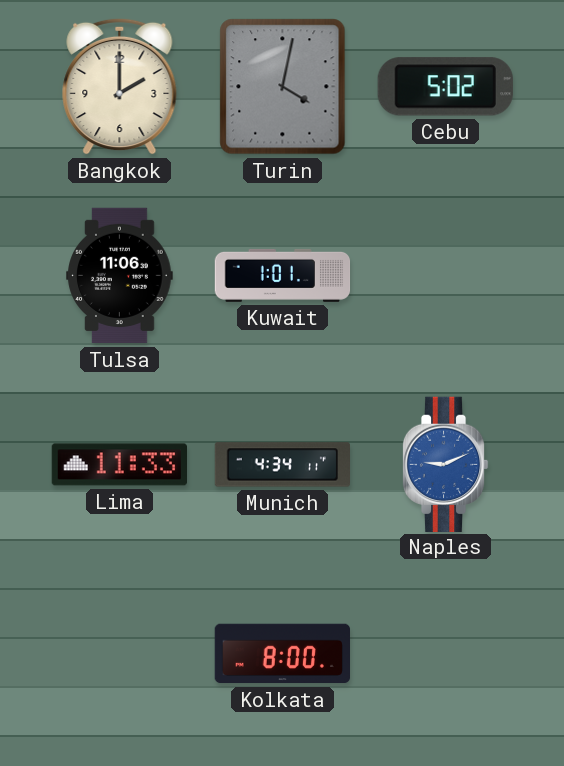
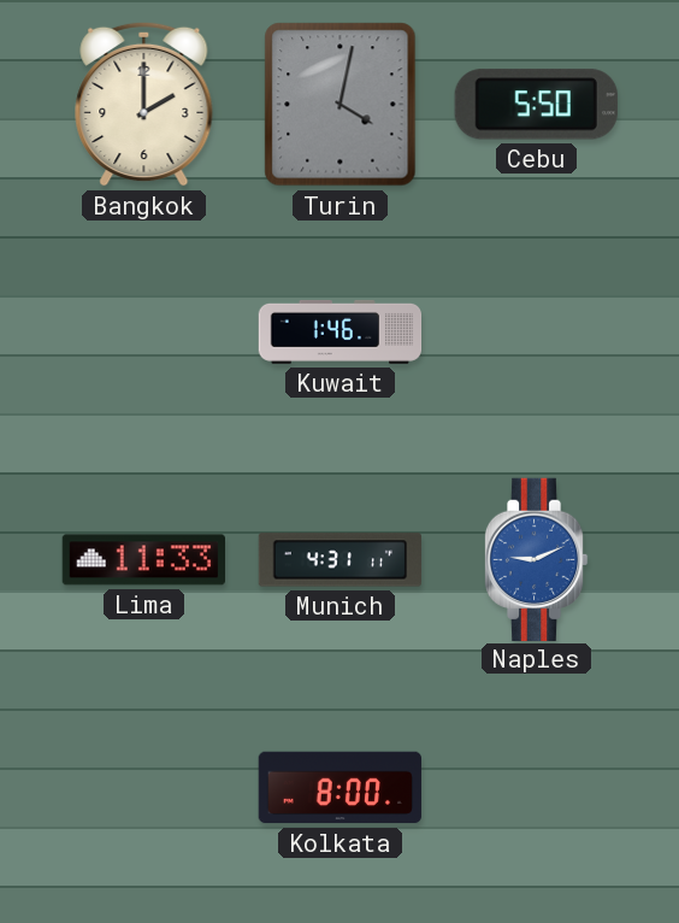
Cebu: 5:02 -> 5:50 (536, 105)
Tulsa: 11:06 -> none (120, 276)
Kuwait: 1:01 -> 1:46 (341, 331)
Munich: 4:34 -> 4:31 (339, 560)
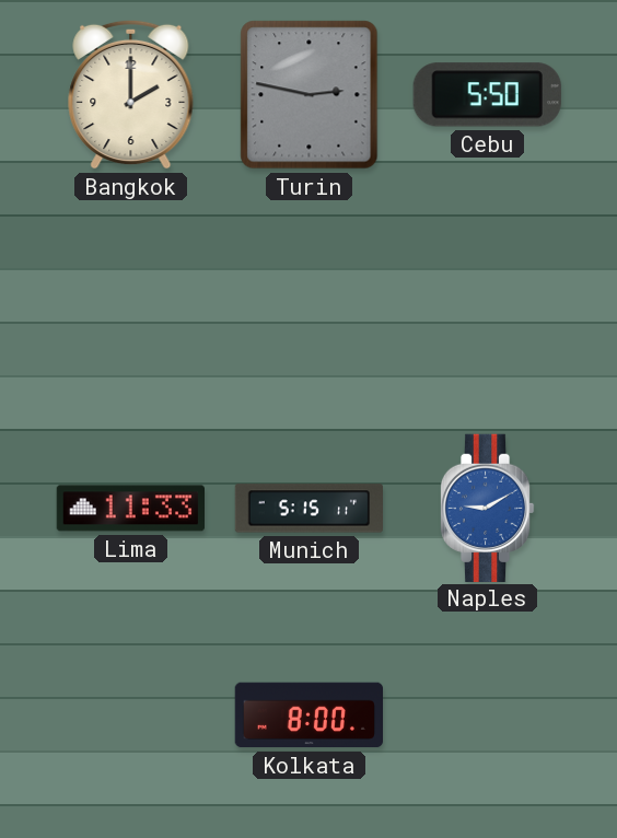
Turin: 4:02 -> 2:47 (310, 95)
Kuwait: 1:46 -> none (341, 331)
Munich: 4:31 -> 5:15 (308, 509)
Naples: 9:11 -> 9:10 (487, 508)
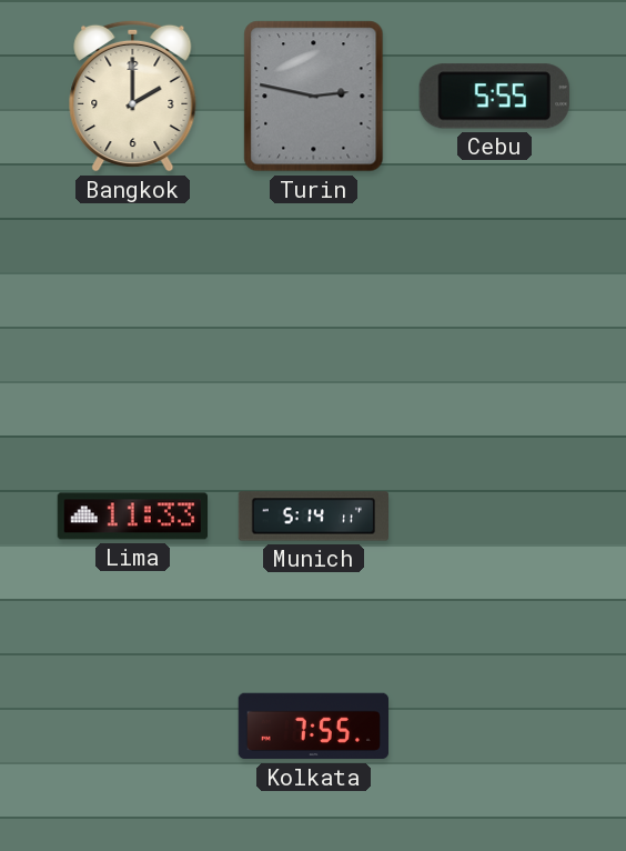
Cebu: 5:50 -> 5:55 (494, 97)
Munich: 5:15 -> 5:14 (313, 517)
Naples: 9:10 -> none (487, 508)
Kolkata: 8:00 -> 7:55 (313, 727)
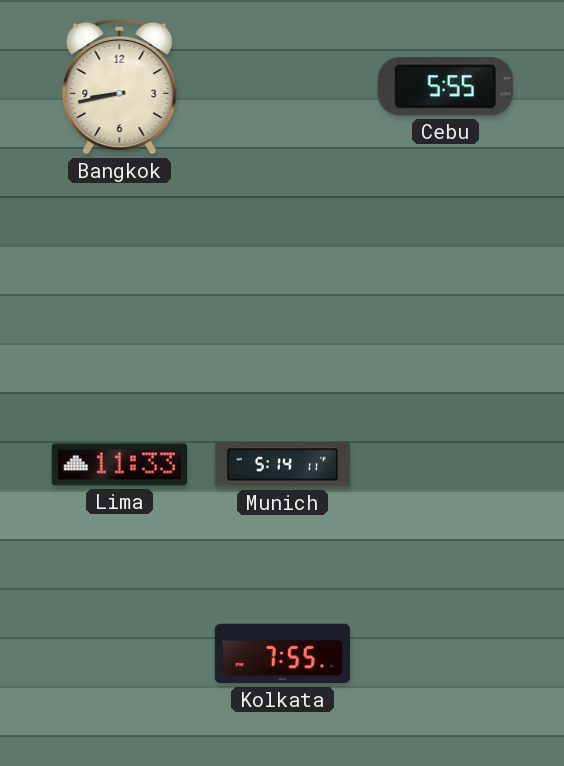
Bangkok: 2:00 -> 8:43 (120, 86)
Turin: 2:47 -> none (314, 97)
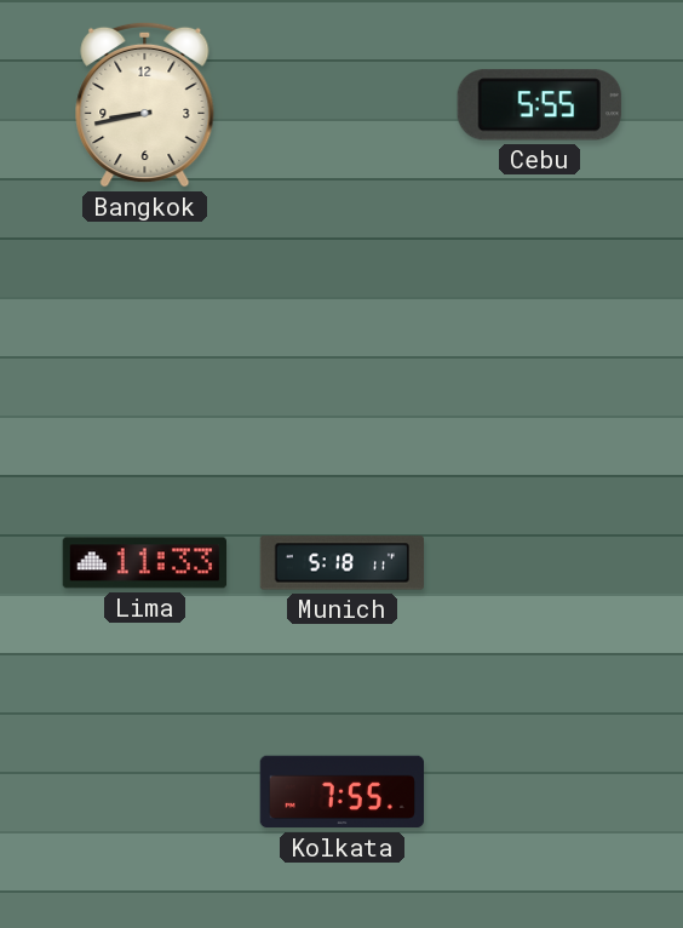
Munich: 5:14 -> 5:18 (342, 563)
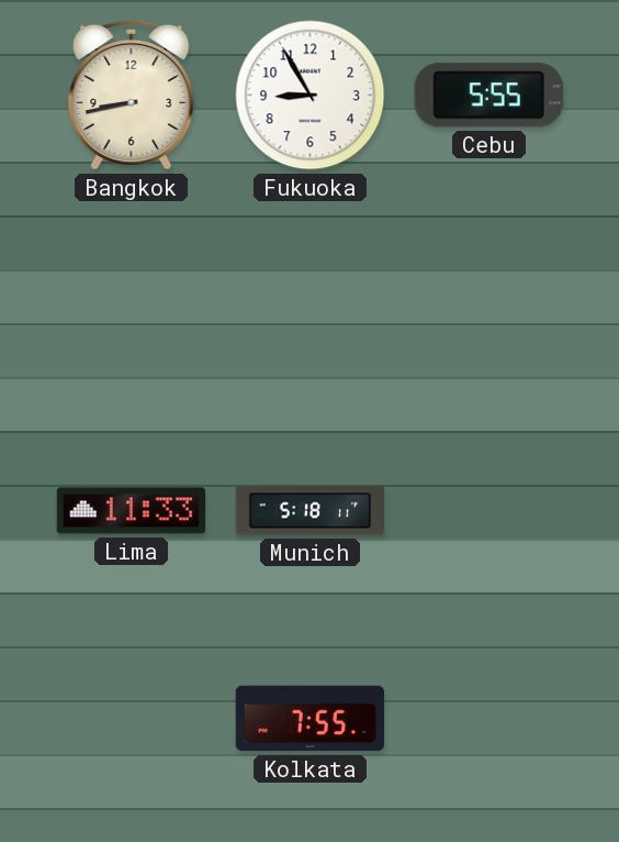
Fukuoka: none -> 8:55 (311, 96)
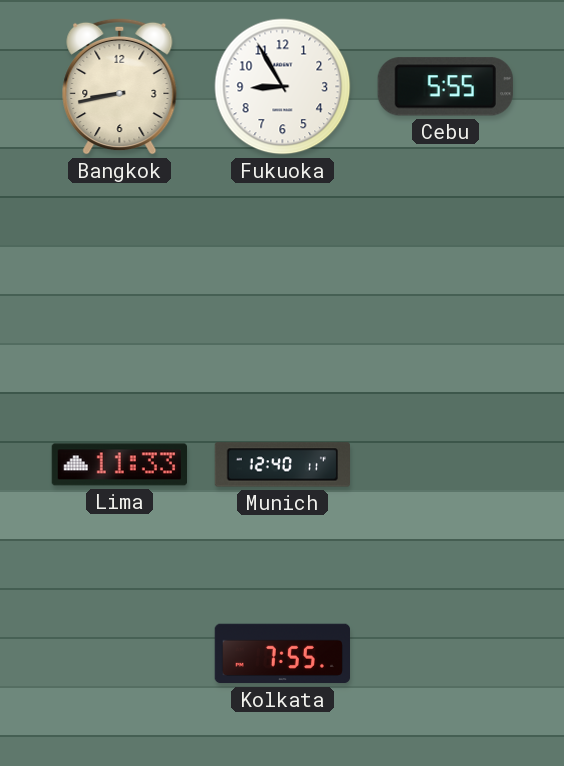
Munich: 5:18 -> 12:40 (282, 465)
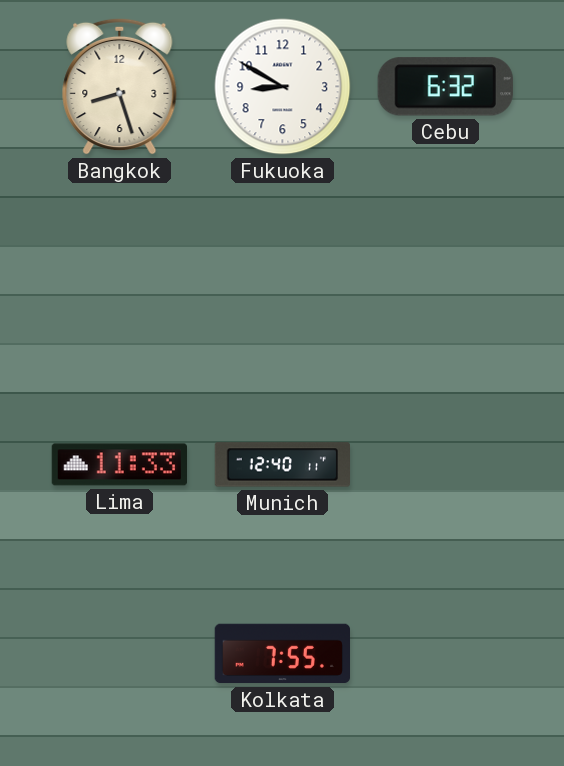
Bangkok: 8:43 -> 8:27 (120, 86)
Fukuoka: 8:55 -> 8:50 (283, 87)
Cebu: 5:55 -> 6:32 (445, 87)
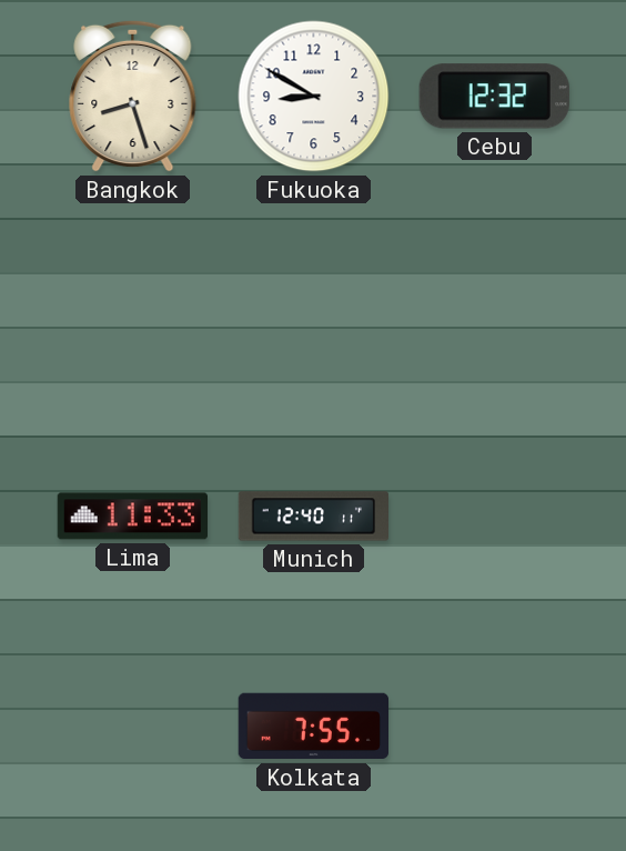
Cebu: 6:32 -> 12:32 (494, 97)
